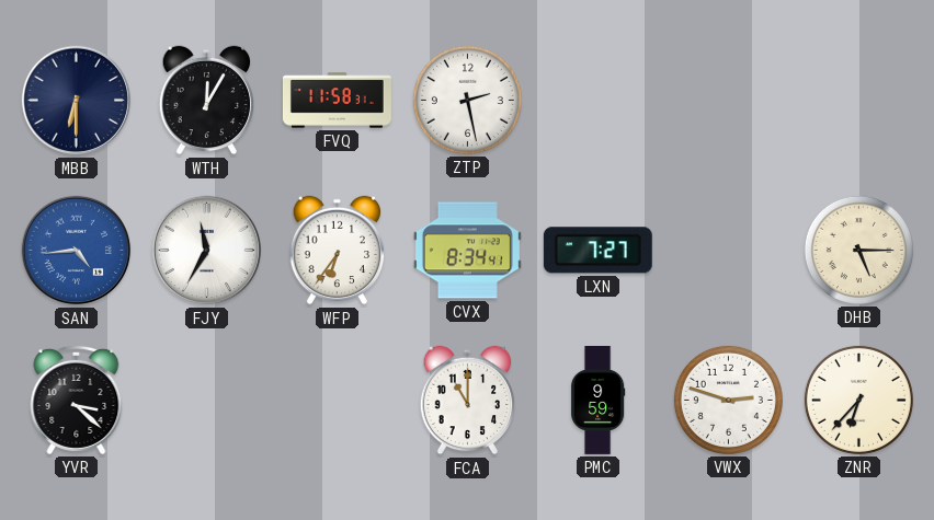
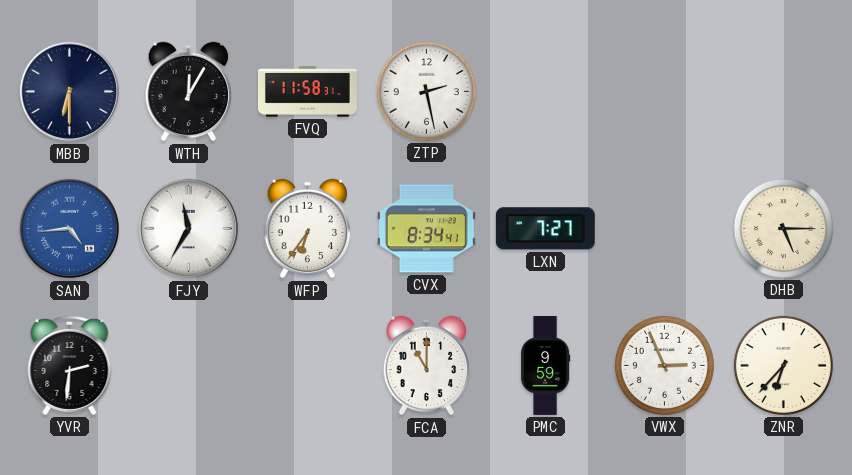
YVR: 3:22 -> 2:31 (70, 365)
VWX: 2:48 -> 2:56 (664, 365)
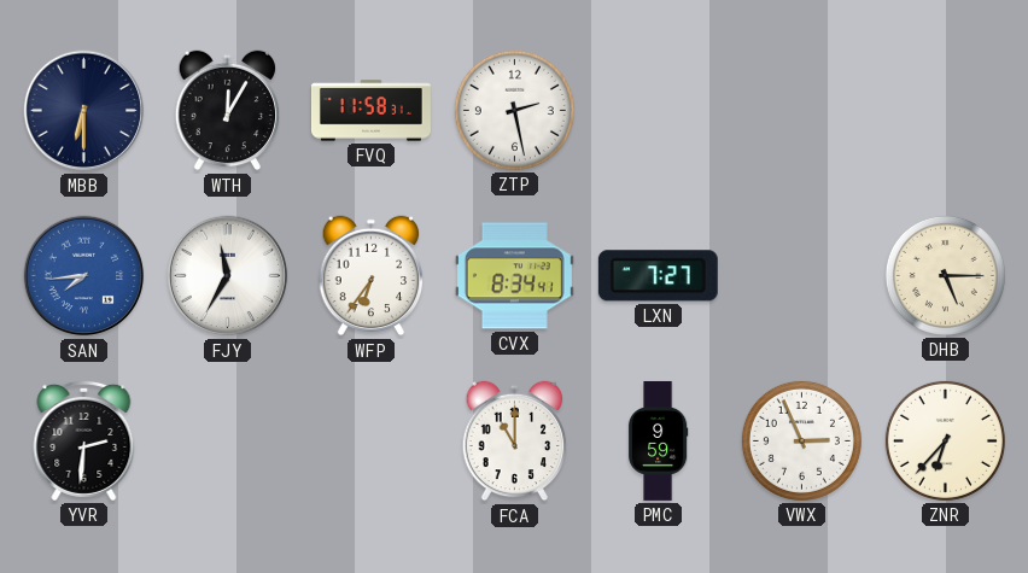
SAN: 4:44 -> 7:44 (84, 276)
